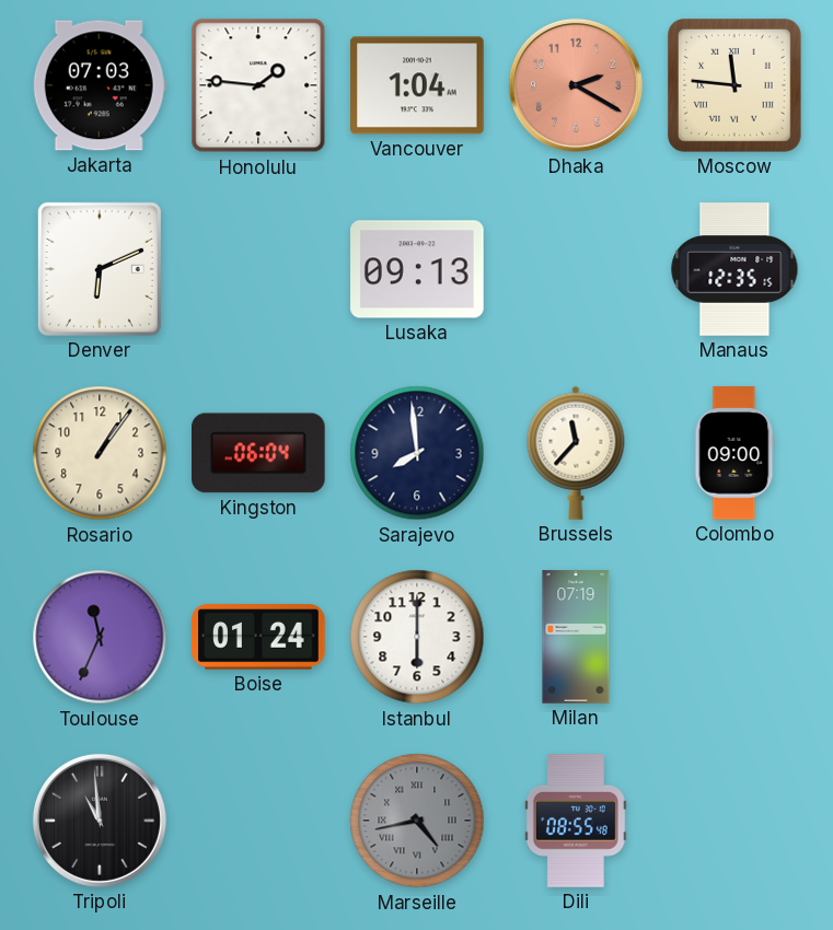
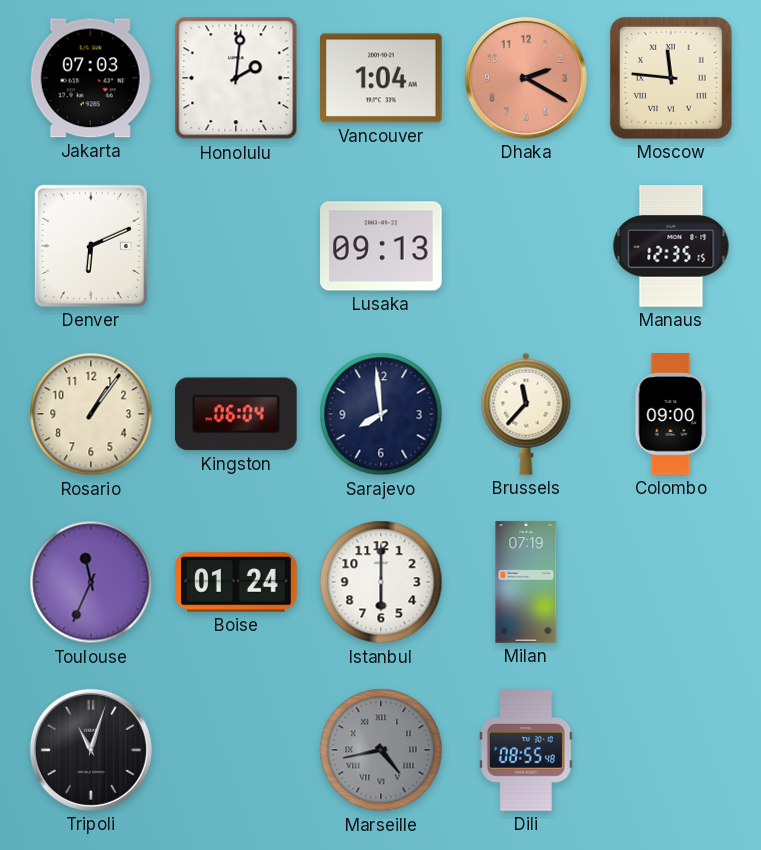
Honolulu: 1:46 -> 2:01 (236, 78)
Tripoli: 10:59 -> 11:03 (91, 750)
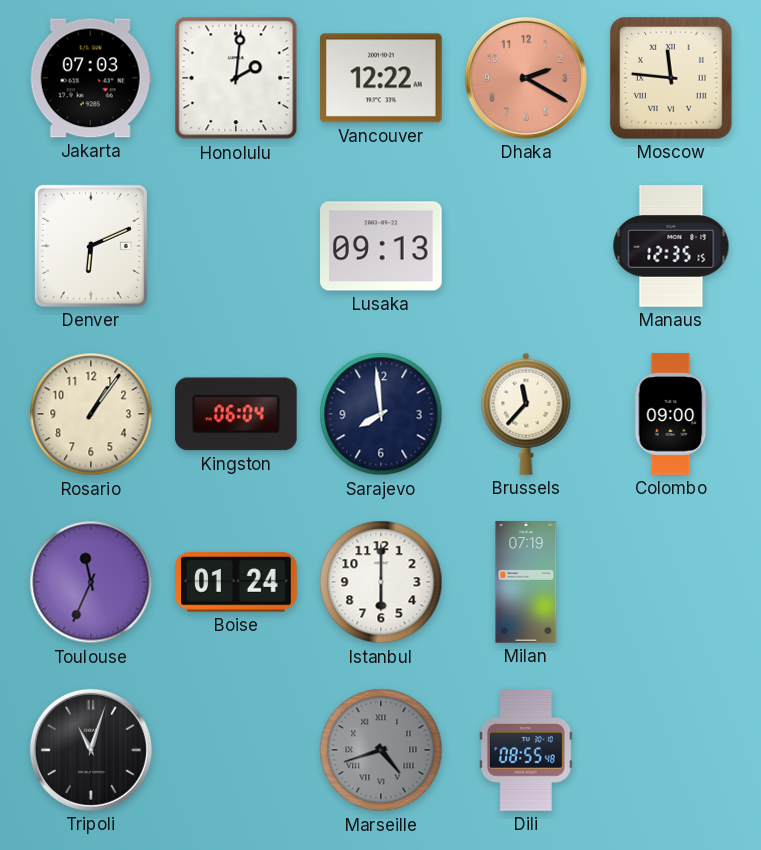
Vancouver: 1:04 -> 12:22 (381, 78)
Marseille: 4:43 -> 4:42 (381, 750)
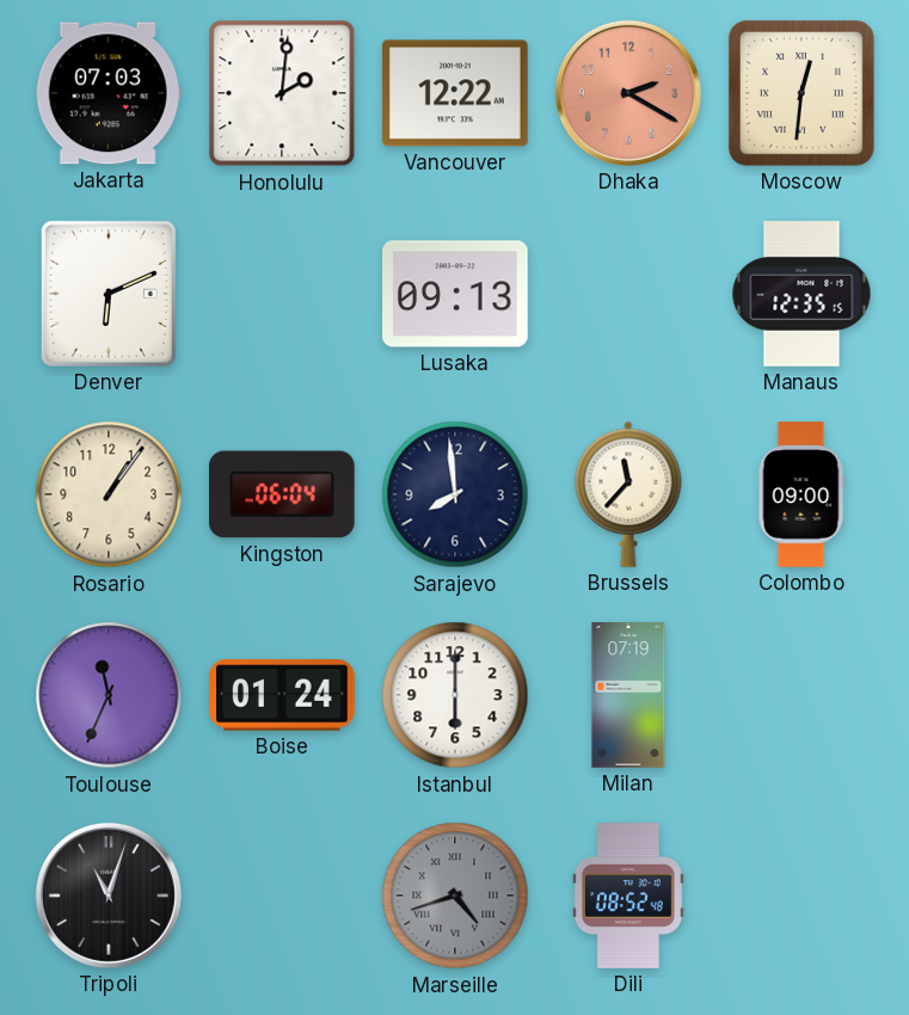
Moscow: 11:46 -> 12:31 (801, 93)
Dili: 08:55 -> 08:52 (628, 896)
